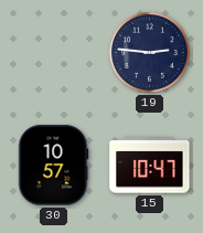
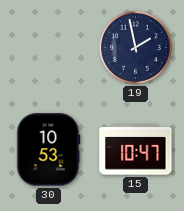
19: 2:46 -> 1:58 (135, 47)
30: 10:57 -> 10:53 (48, 150)
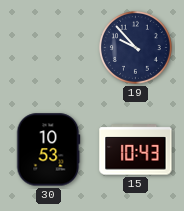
19: 1:58 -> 9:53 (135, 47)
15: 10:47 -> 10:43 (136, 150)
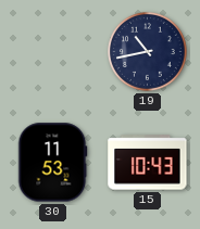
19: 9:53 -> 10:43 (147, 51)
30: 10:53 -> 11:53 (52, 163)
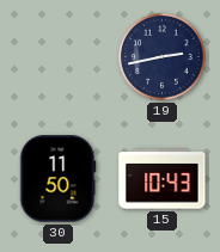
19: 10:43 -> 2:43 (161, 56)
30: 11:53 -> 11:50 (57, 179)
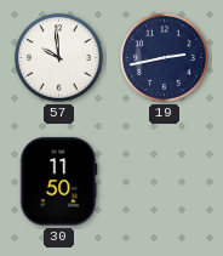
57: none -> 9:59 (58, 57)
15: 10:43 -> none (163, 179)
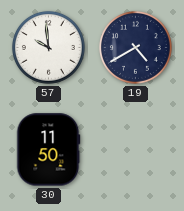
19: 2:43 -> 4:40 (135, 47)
